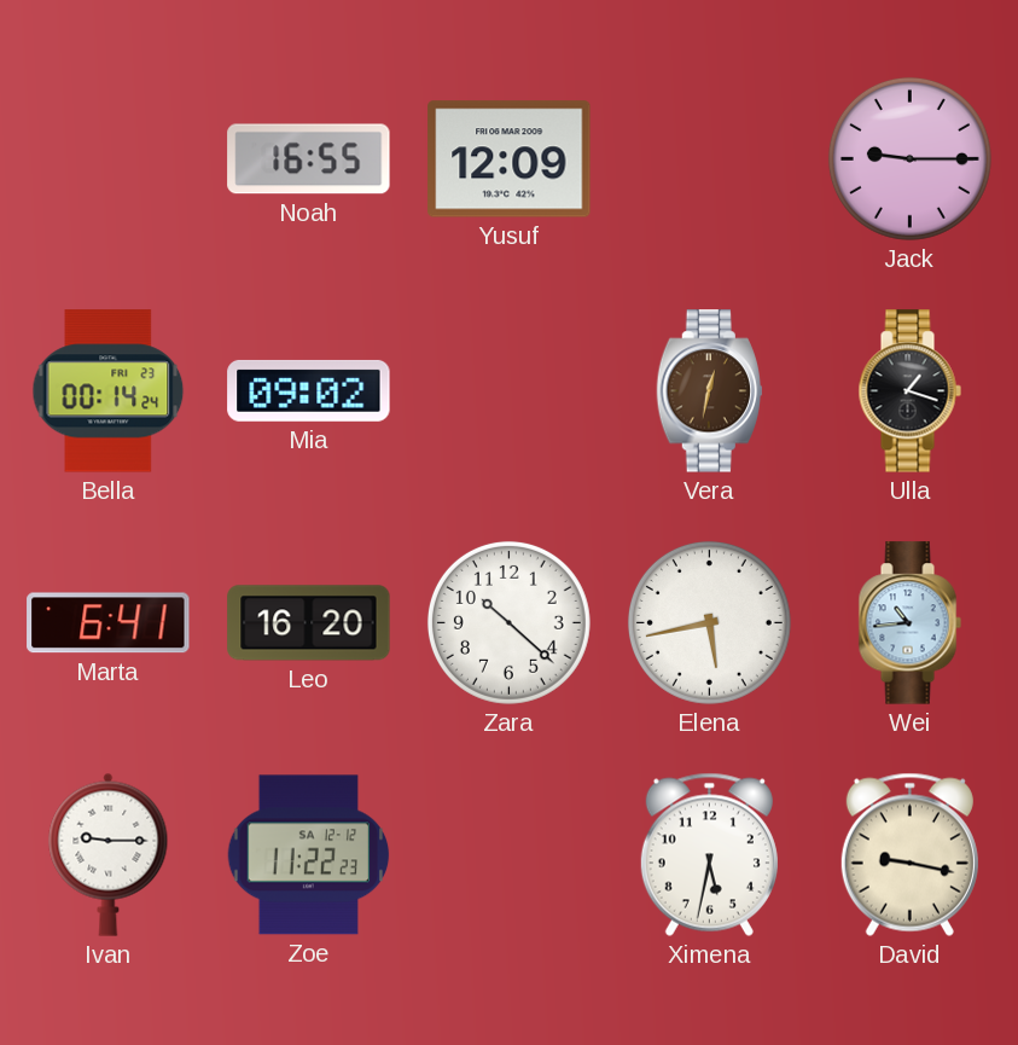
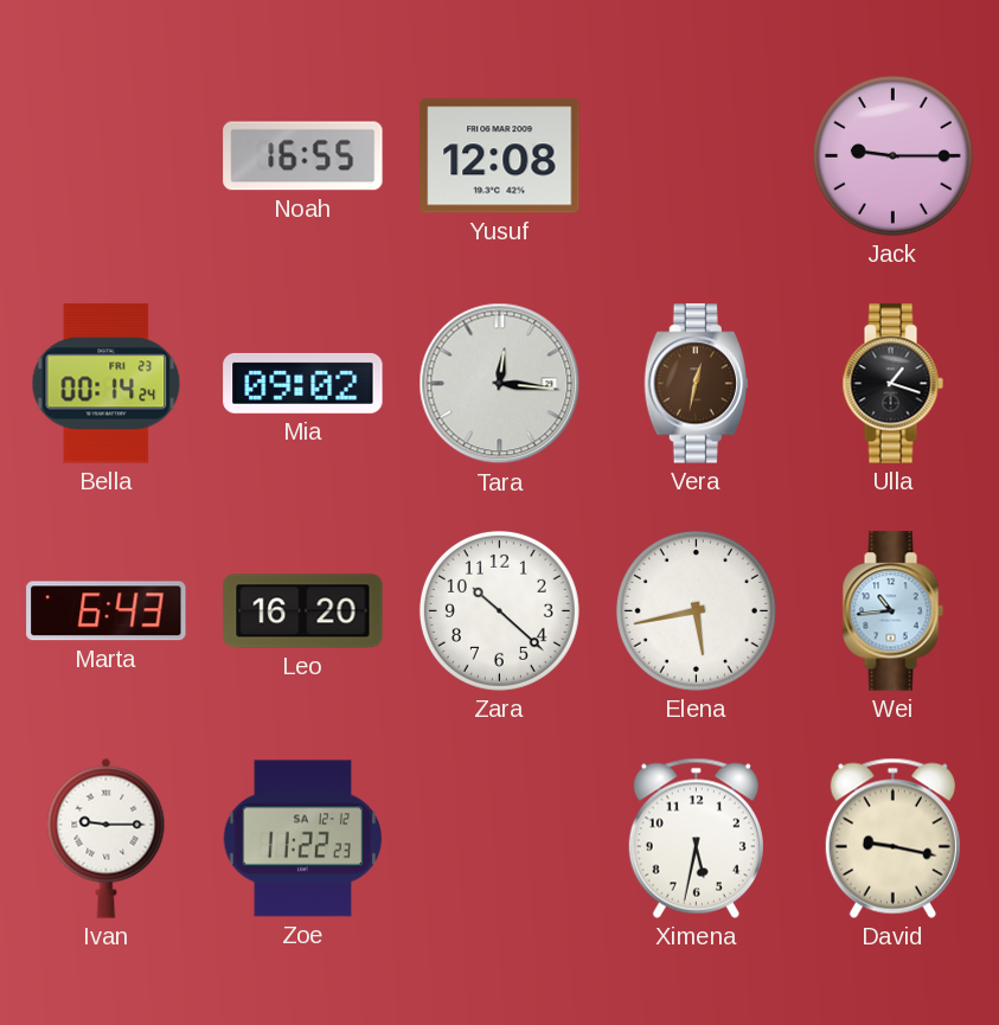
Yusuf: 12:09 -> 12:08 (500, 156)
Tara: none -> 12:16 (500, 384)
Marta: 6:41 -> 6:43 (107, 611)
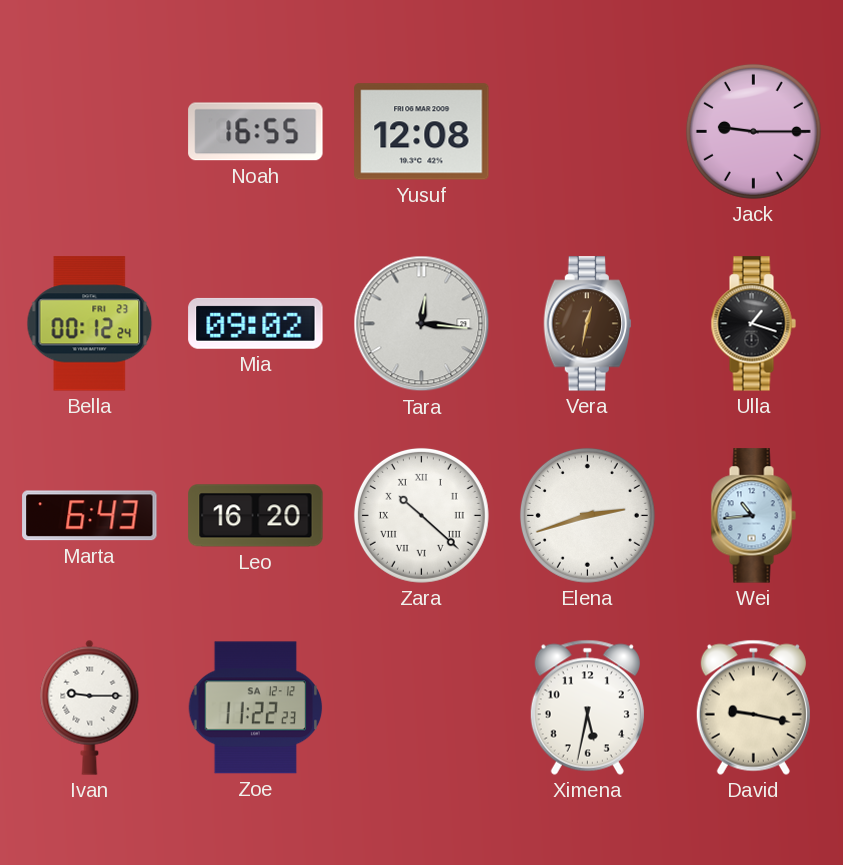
Bella: 00:14 -> 00:12 (90, 324)
Zara numerals: Arabic -> Roman (421, 515)
Elena: 5:43 -> 2:42 (587, 515)
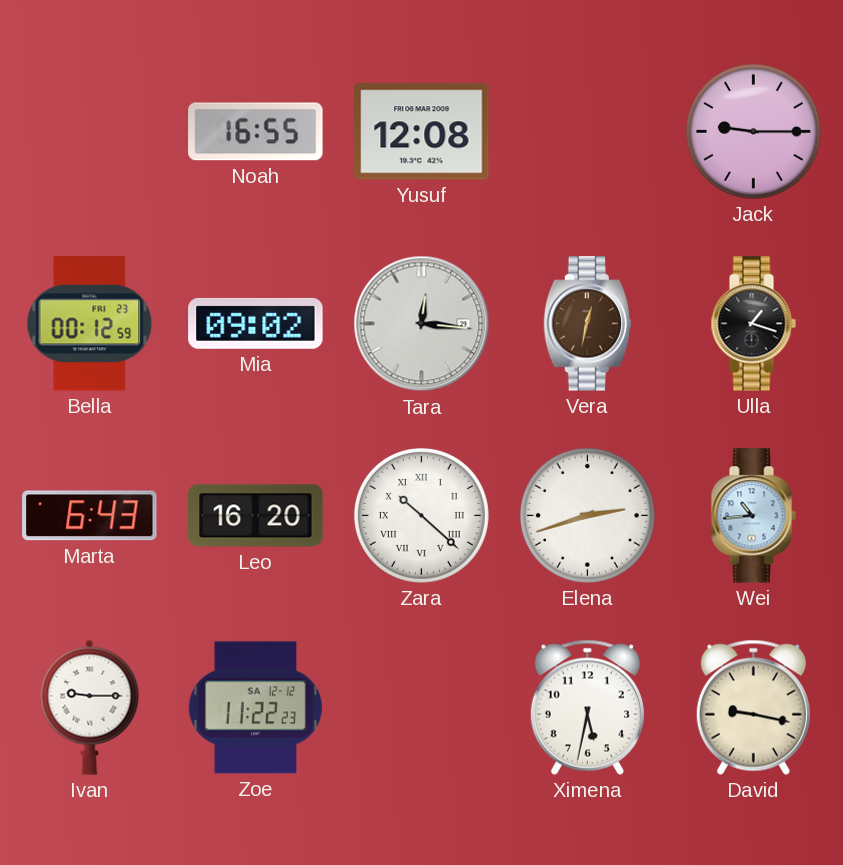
Bella: 00:12:24 -> 00:12:59 (90, 324)
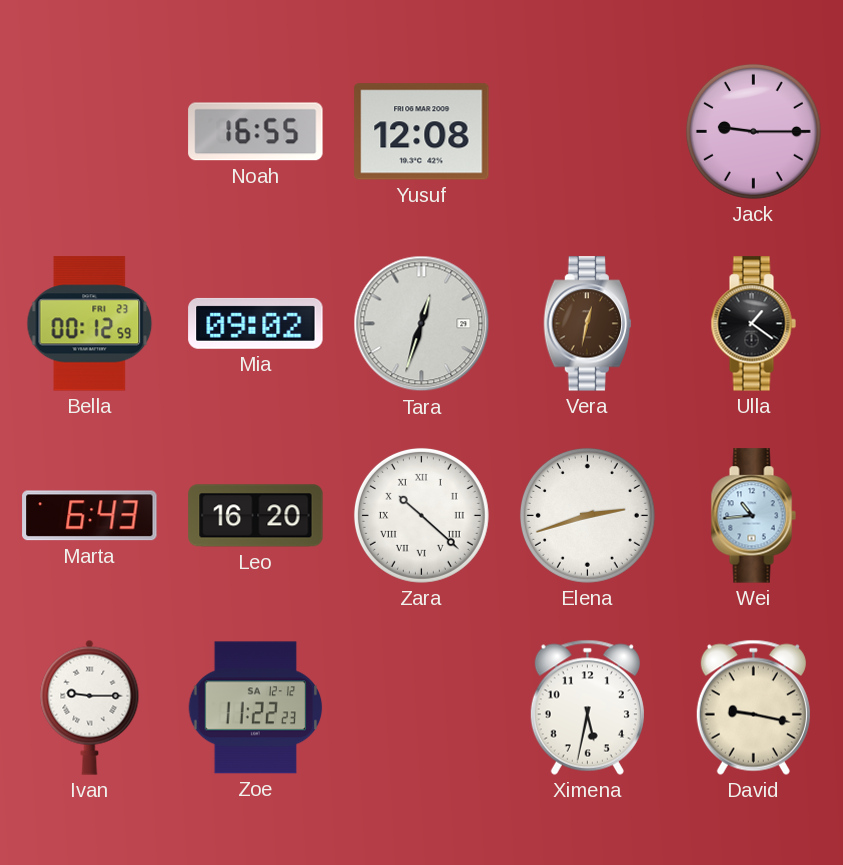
Tara: 12:16 -> 12:33 (422, 324)
Ulla: 1:18 -> 1:21 (753, 324)
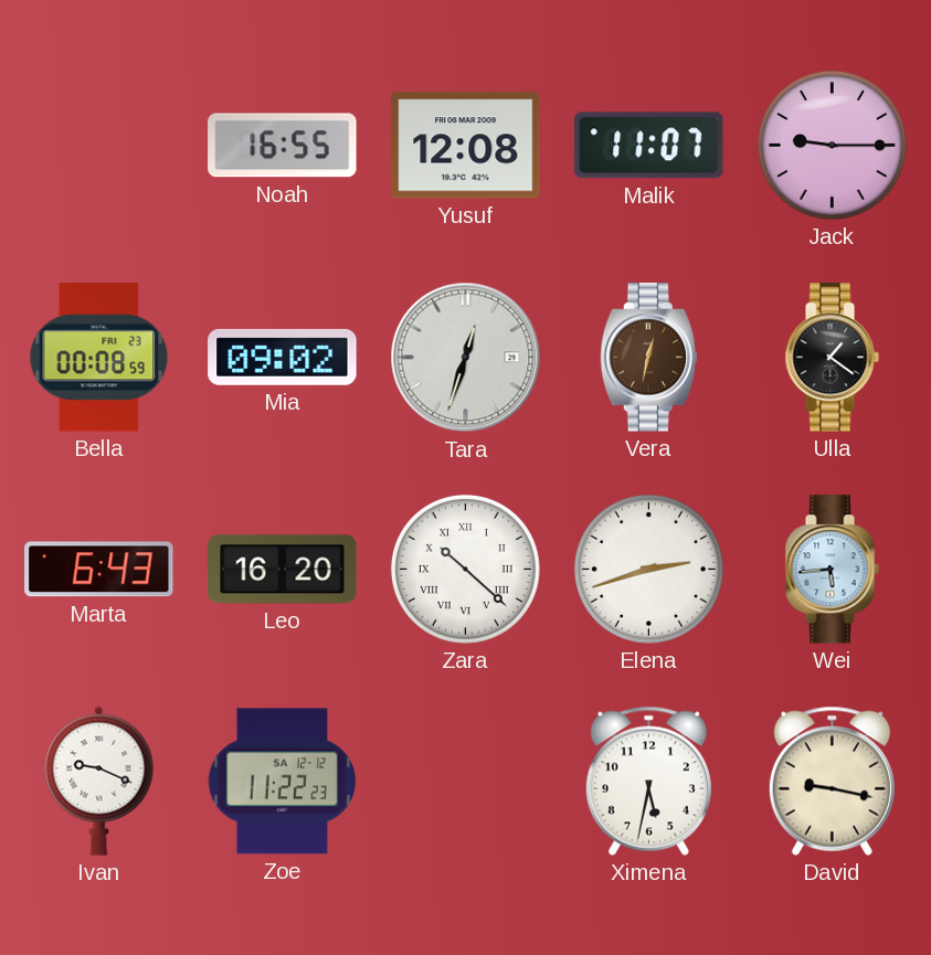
Malik: none -> 11:07 (649, 146)
Bella: 00:12 -> 00:08 (99, 358)
Wei: 10:44 -> 5:44 (832, 570)
Ivan: 9:15 -> 9:19 (99, 781)
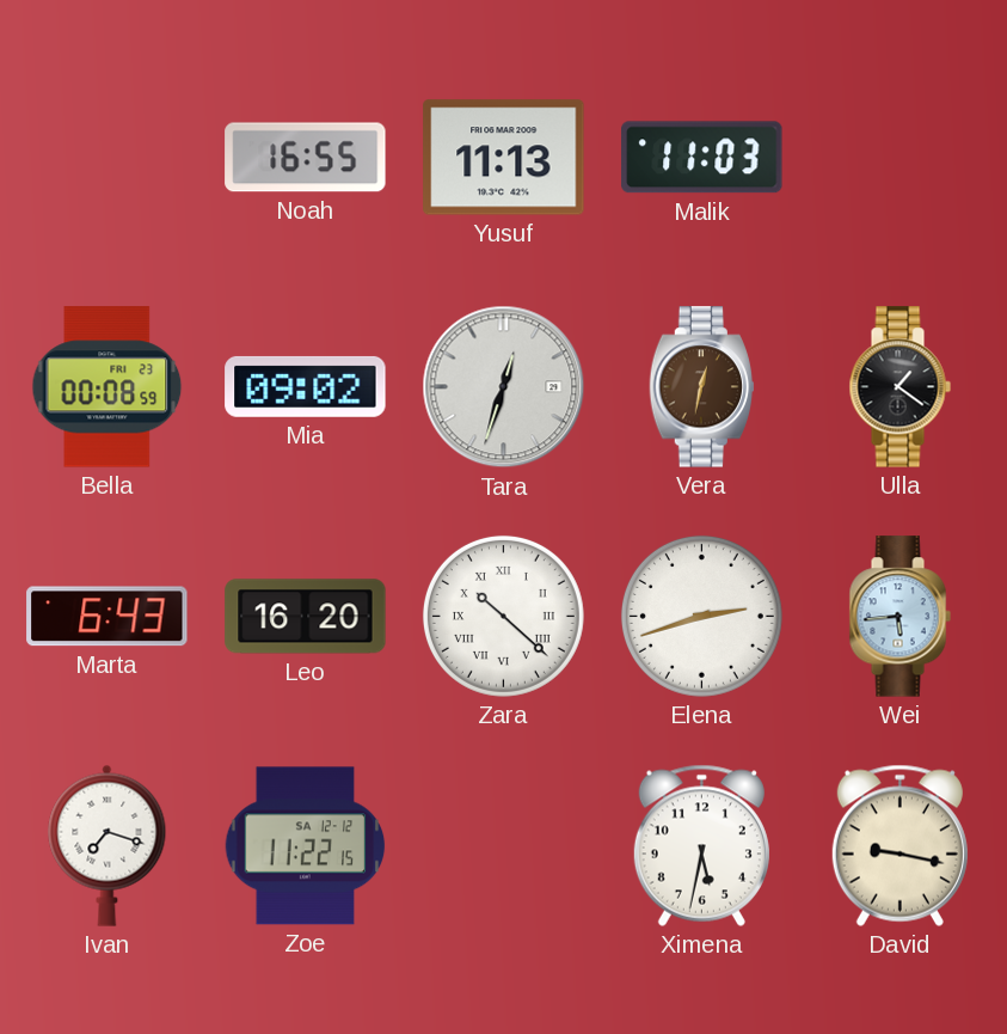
Yusuf: 12:08 -> 11:13 (504, 158)
Malik: 11:07 -> 11:03 (702, 158)
Jack: 9:15 -> none (832, 145)
Ivan: 9:19 -> 7:18 (108, 845)
Zoe: 11:22:23 -> 11:22:15 (306, 846)
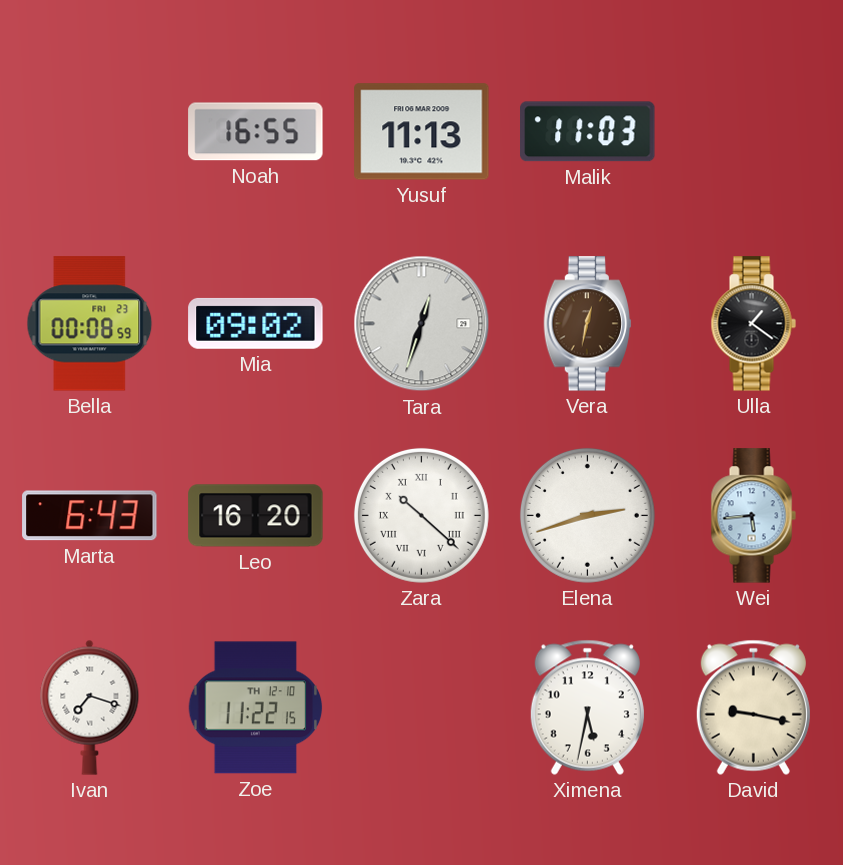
Zoe date: SA 12-12 -> TH 12-10 (256, 708)
